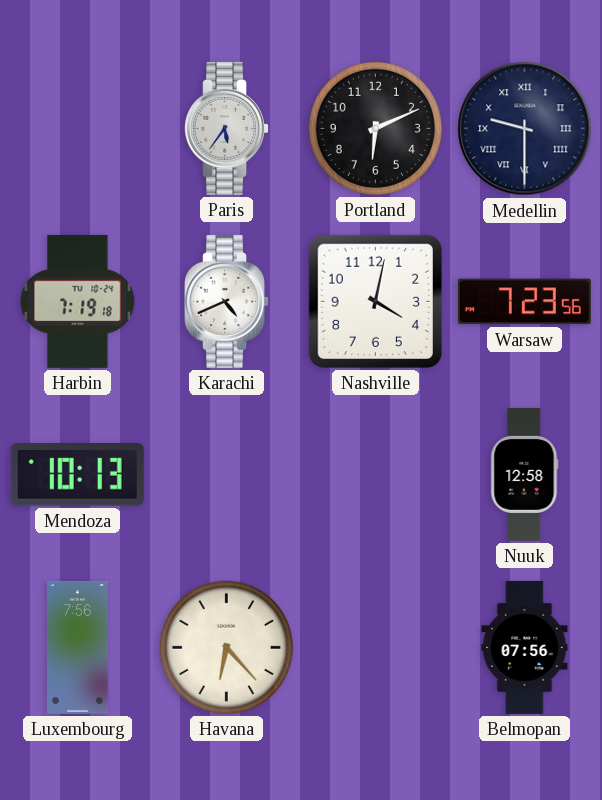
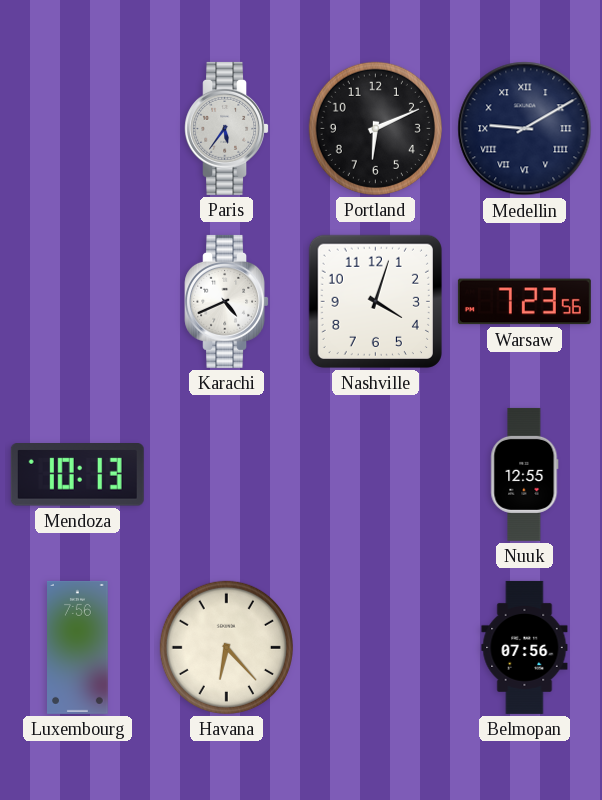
Medellin: 9:30 -> 9:10 (525, 129)
Harbin: 7:19 -> none (78, 301)
Nashville: 4:02 -> 4:03 (375, 301)
Nuuk: 12:58 -> 12:55 (525, 474)
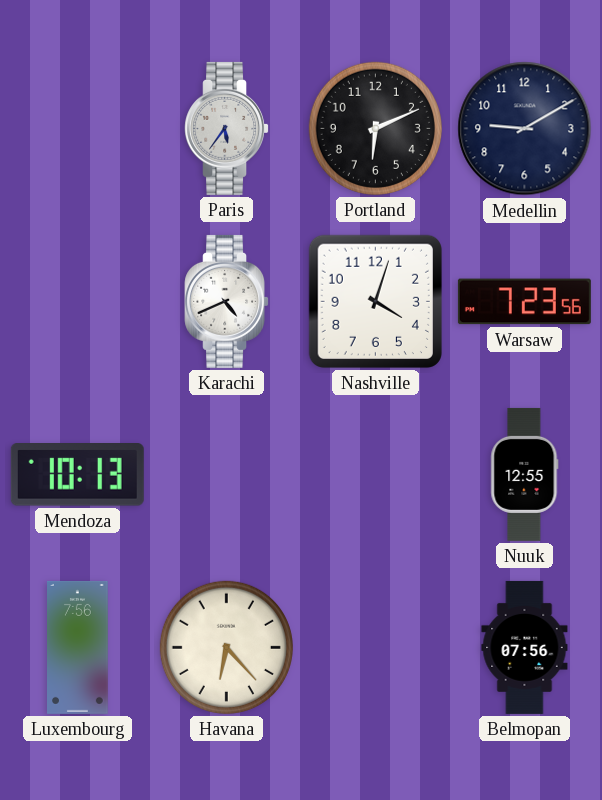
Medellin numerals: Roman -> Arabic (525, 129)
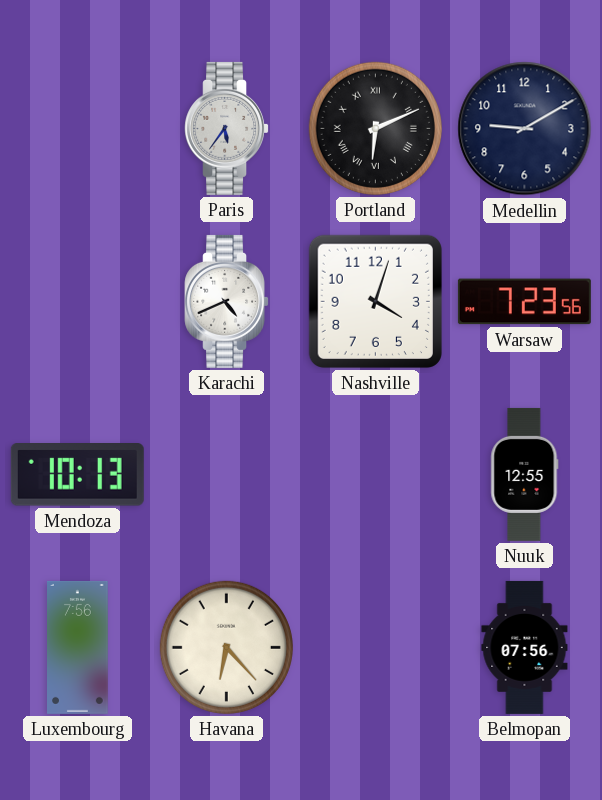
Portland numerals: Arabic -> Roman (375, 128)
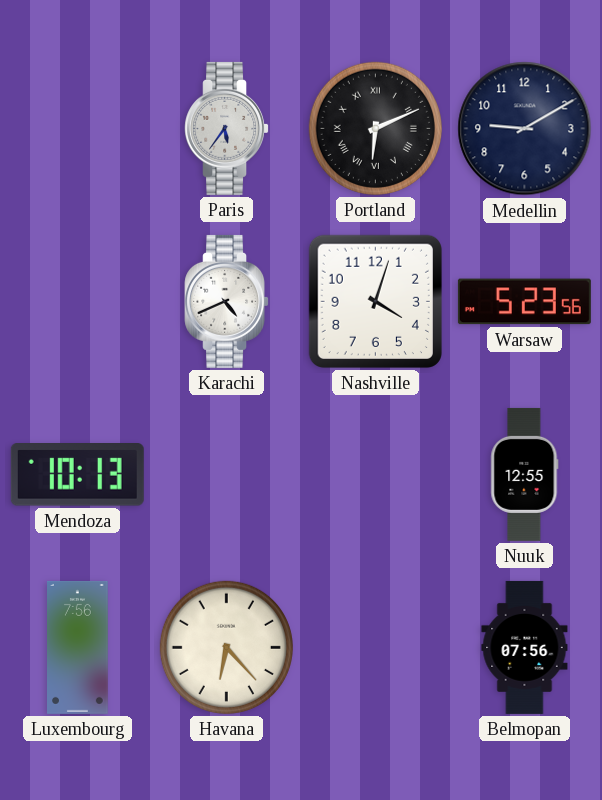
Warsaw: 7:23 -> 5:23 (524, 302)
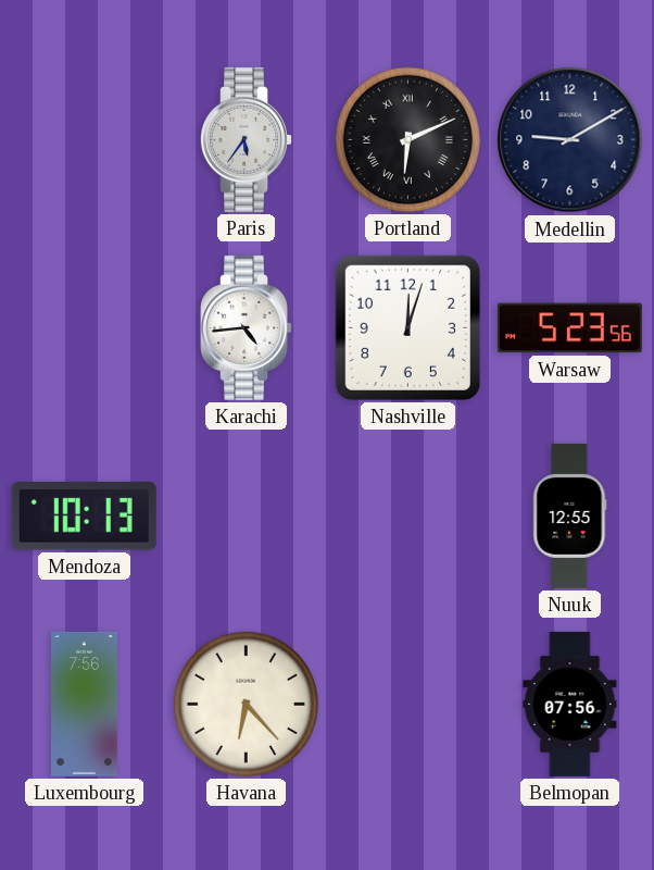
Karachi: 4:41 -> 4:44 (247, 327)
Nashville: 4:03 -> 12:03 (407, 327)
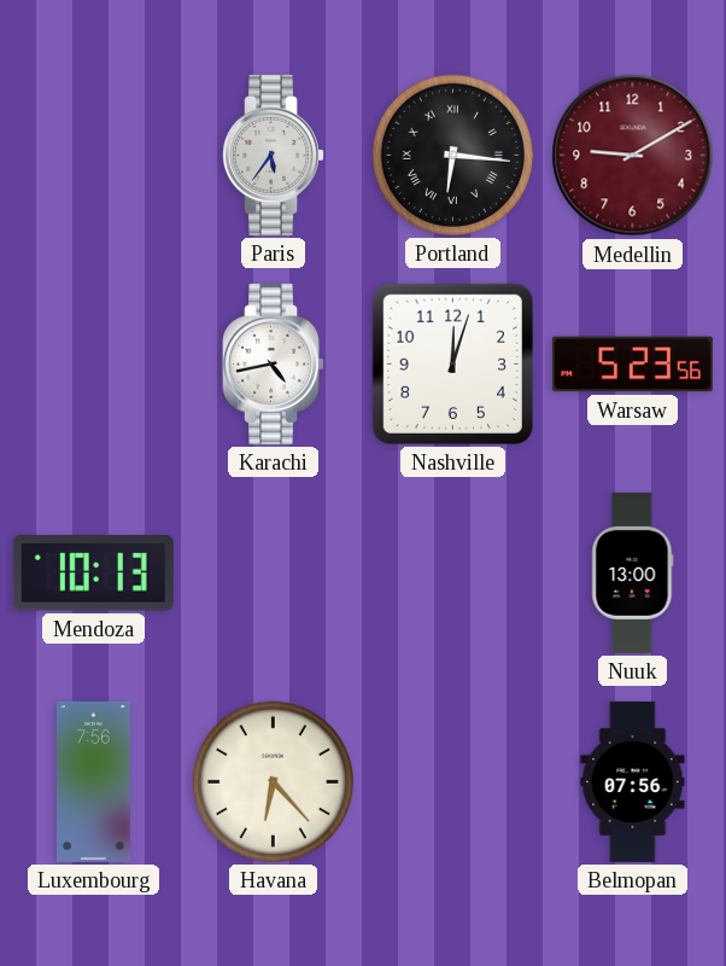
Portland: 6:11 -> 6:16 (452, 155)
Medellin dial: navy -> burgundy (633, 156)
Karachi: 4:44 -> 4:43 (274, 363)
Nuuk: 12:55 -> 13:00 (633, 572)
